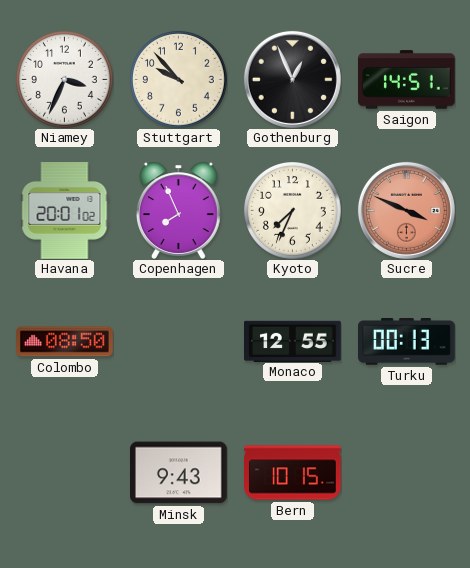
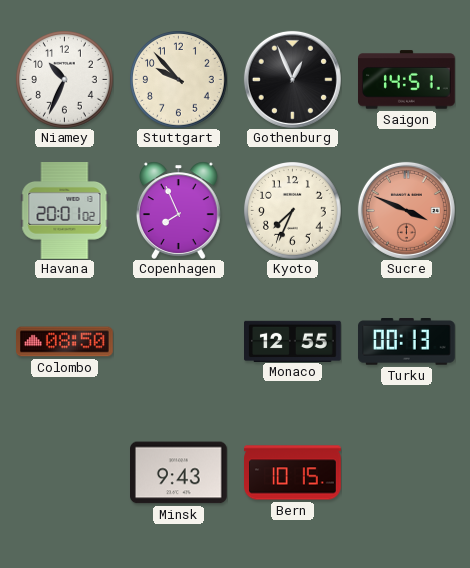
Niamey: 3:34 -> 10:34 (65, 80)
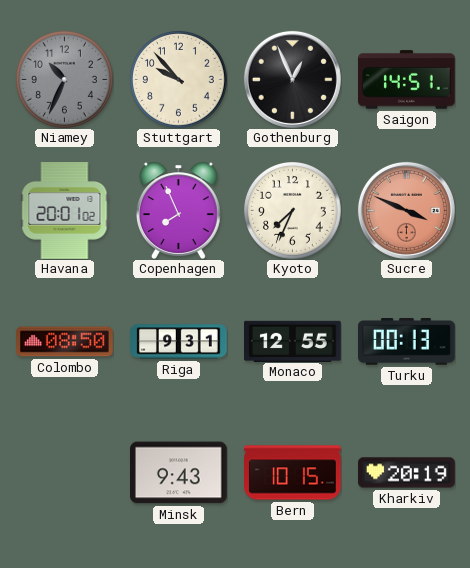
Niamey dial: white -> grey (65, 80)
Riga: none -> 9:31 (179, 342)
Kharkiv: none -> 20:19 (407, 473)
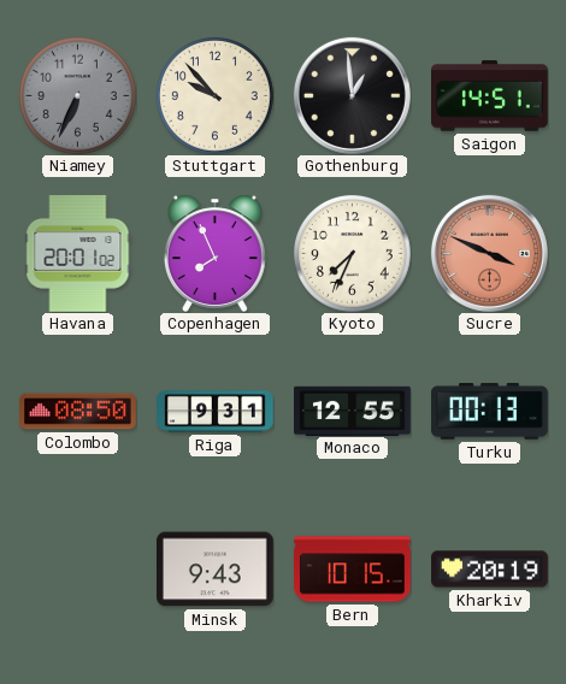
Niamey: 10:34 -> 6:34 (78, 96)
Gothenburg: 12:56 -> 12:59 (352, 95)
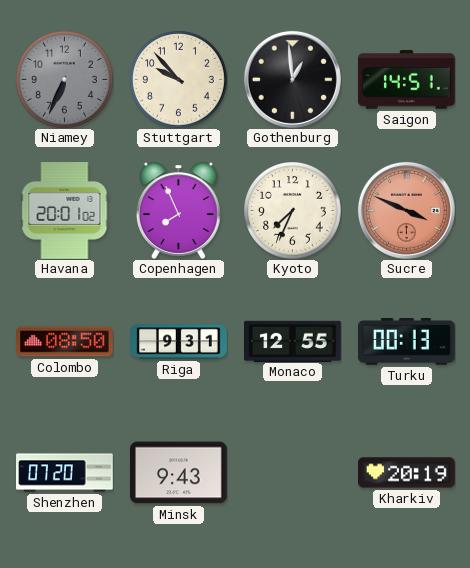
Shenzhen: none -> 07:20 (65, 473)
Bern: 10:15 -> none (353, 570)
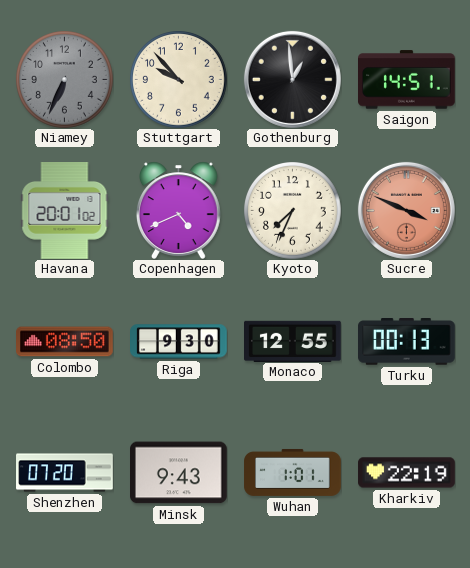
Copenhagen: 7:56 -> 4:41 (178, 210)
Riga: 9:31 -> 9:30 (179, 342)
Wuhan: none -> 1:01 (293, 472)
Kharkiv: 20:19 -> 22:19 (407, 473)
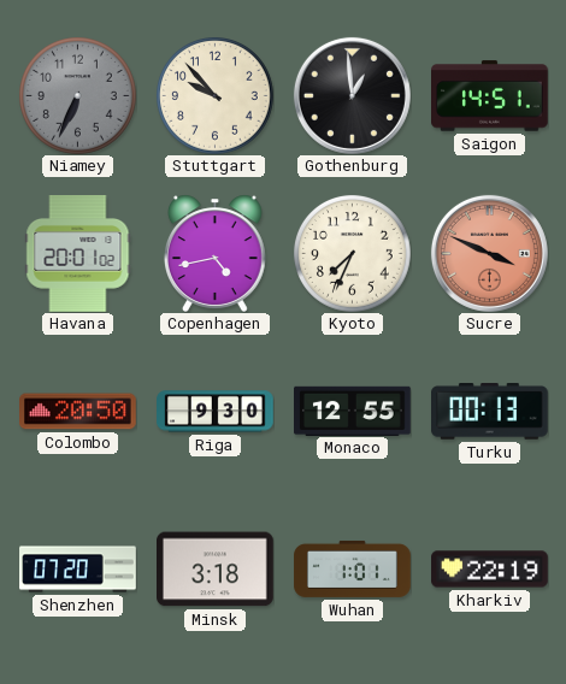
Copenhagen: 4:41 -> 4:43 (214, 253)
Colombo: 08:50 -> 20:50 (78, 412)
Minsk: 9:43 -> 3:18 (216, 570)
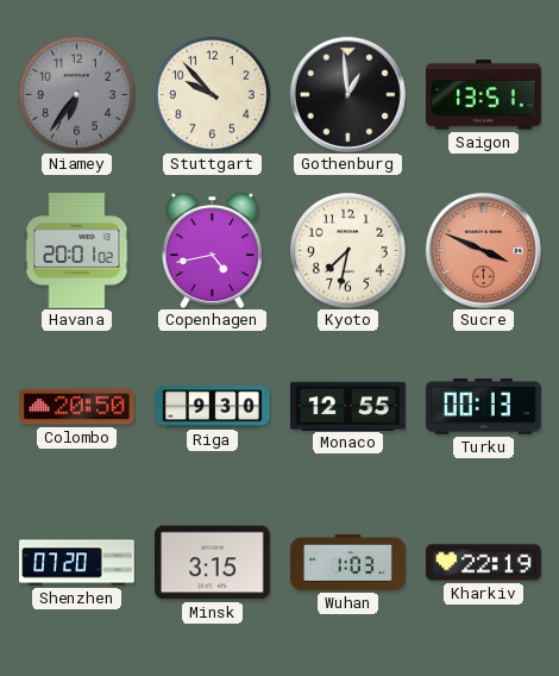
Niamey: 6:34 -> 6:36 (77, 95)
Saigon: 14:51 -> 13:51 (484, 95)
Kyoto: 7:34 -> 7:32 (348, 251)
Minsk: 3:18 -> 3:15 (213, 563)
Wuhan: 1:01 -> 1:03 (348, 562)
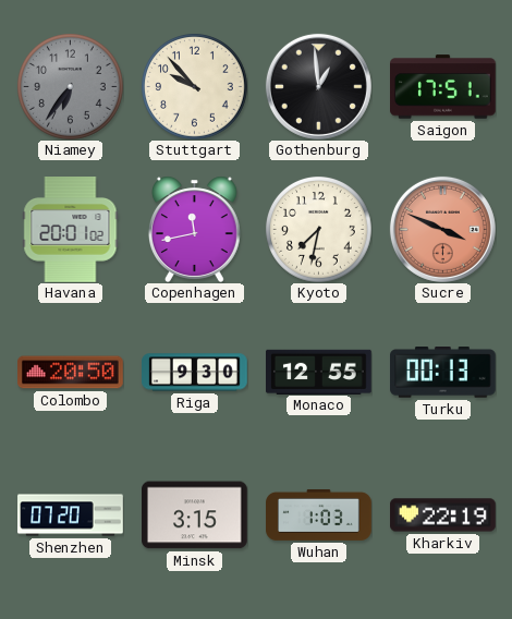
Saigon: 13:51 -> 17:51 (443, 87)
Copenhagen: 4:43 -> 11:43 (194, 229)
